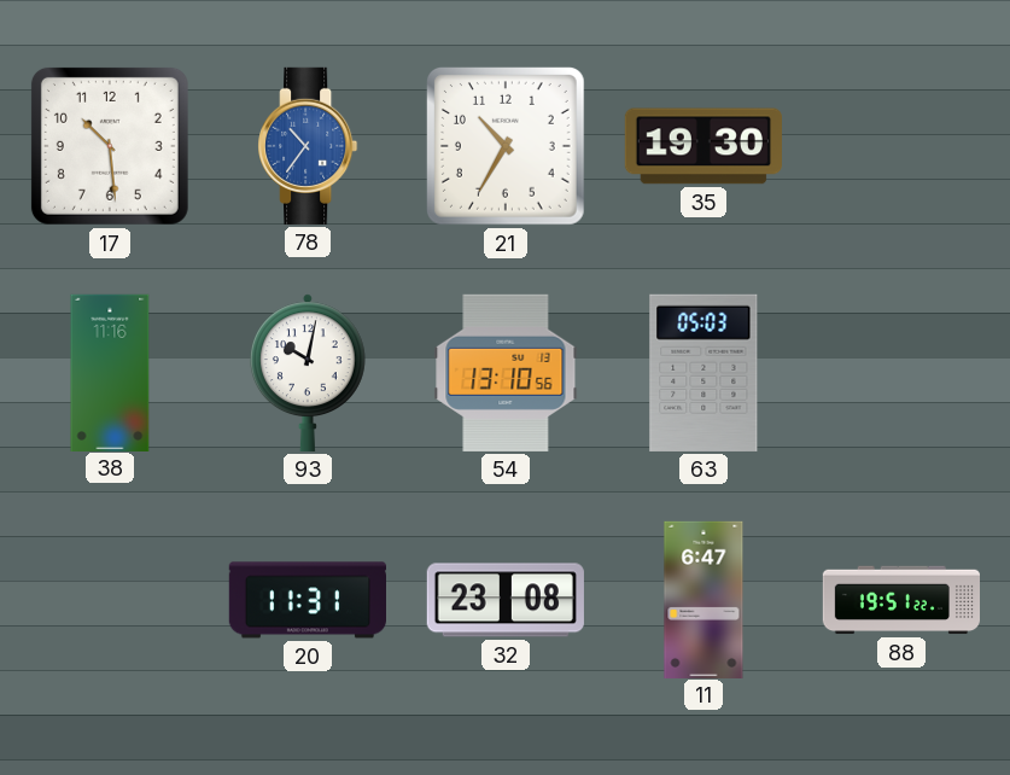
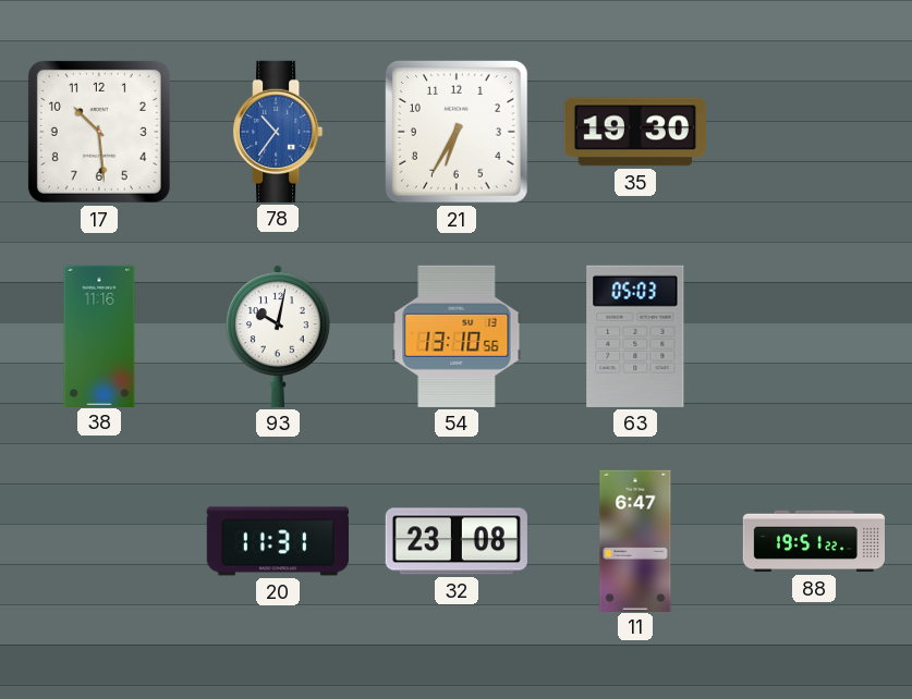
21: 10:35 -> 6:35 (457, 133)
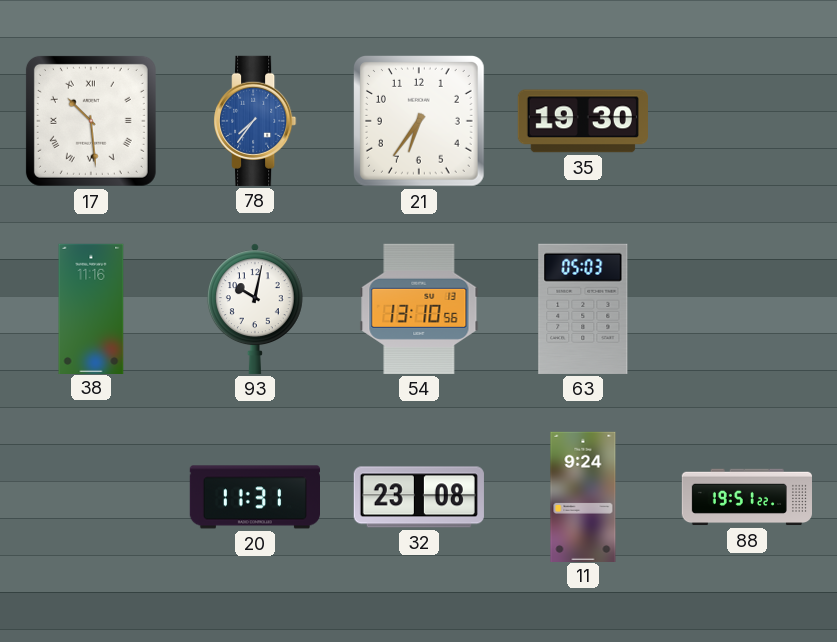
17 numerals: Arabic -> Roman (91, 121)
78: 10:36 -> 7:36 (255, 121)
21: 6:35 -> 6:36 (419, 122)
11: 6:47 -> 9:24 (583, 496)
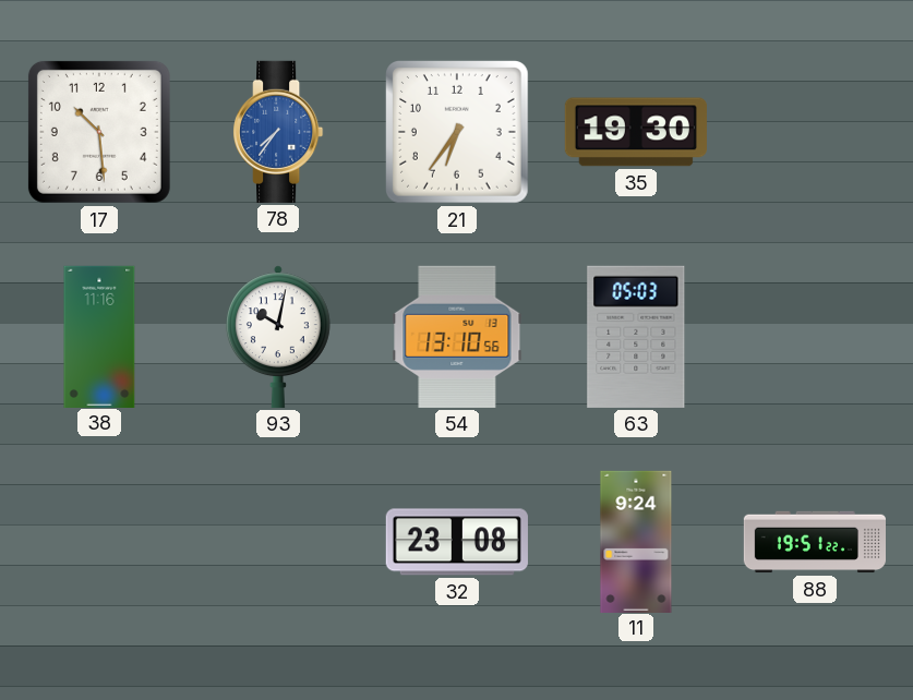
17 numerals: Roman -> Arabic (99, 132)
20: 11:31 -> none (254, 497)
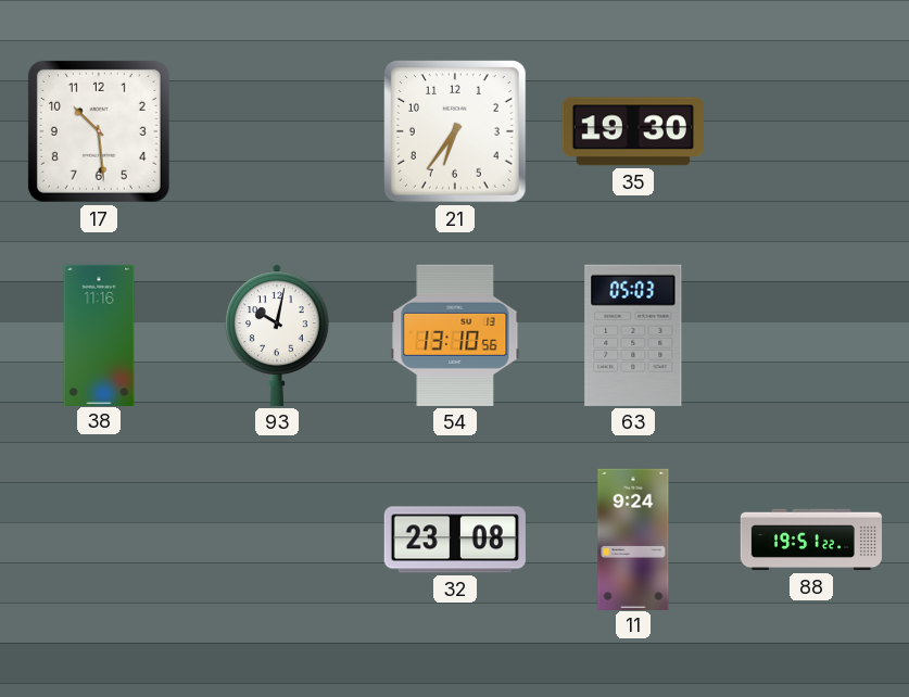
78: 7:36 -> none (278, 132)
